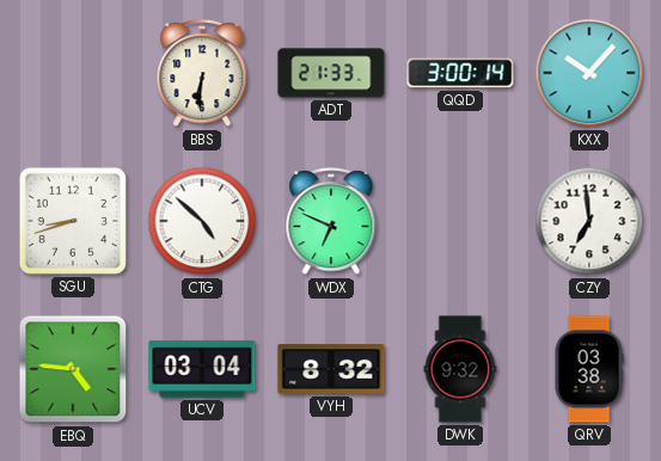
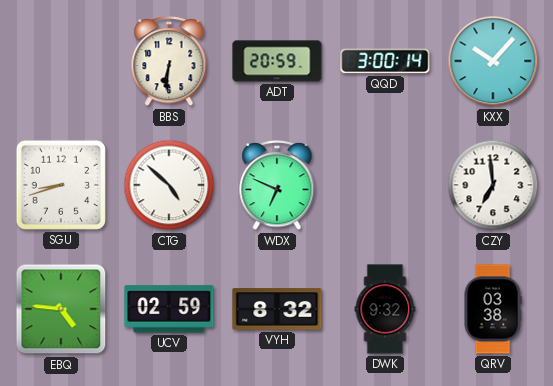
ADT: 21:33 -> 20:59 (277, 61)
UCV: 03:04 -> 02:59 (169, 309)
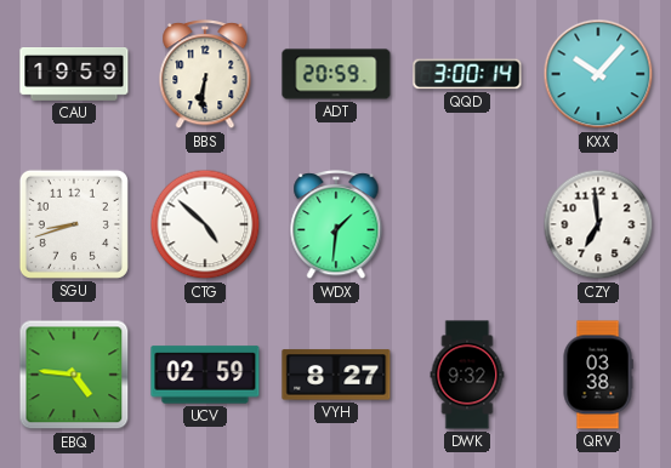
CAU: none -> 19:59 (74, 75)
WDX: 6:49 -> 1:31 (336, 226)
VYH: 8:32 -> 8:27 (336, 375)
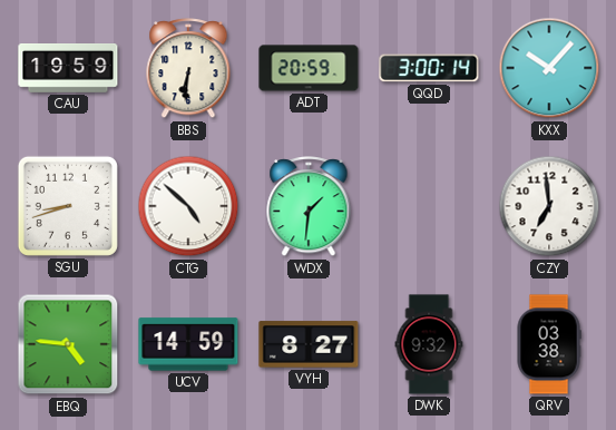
UCV: 02:59 -> 14:59 (188, 344)
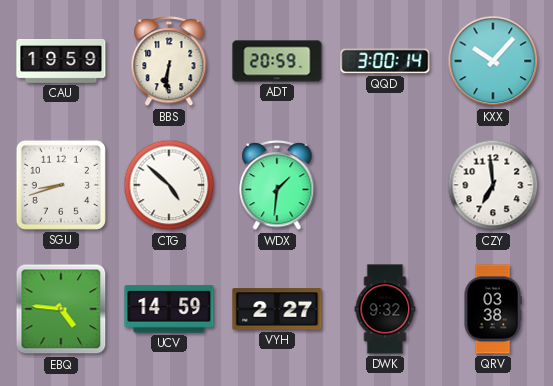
VYH: 8:27 -> 2:27 (277, 309)
